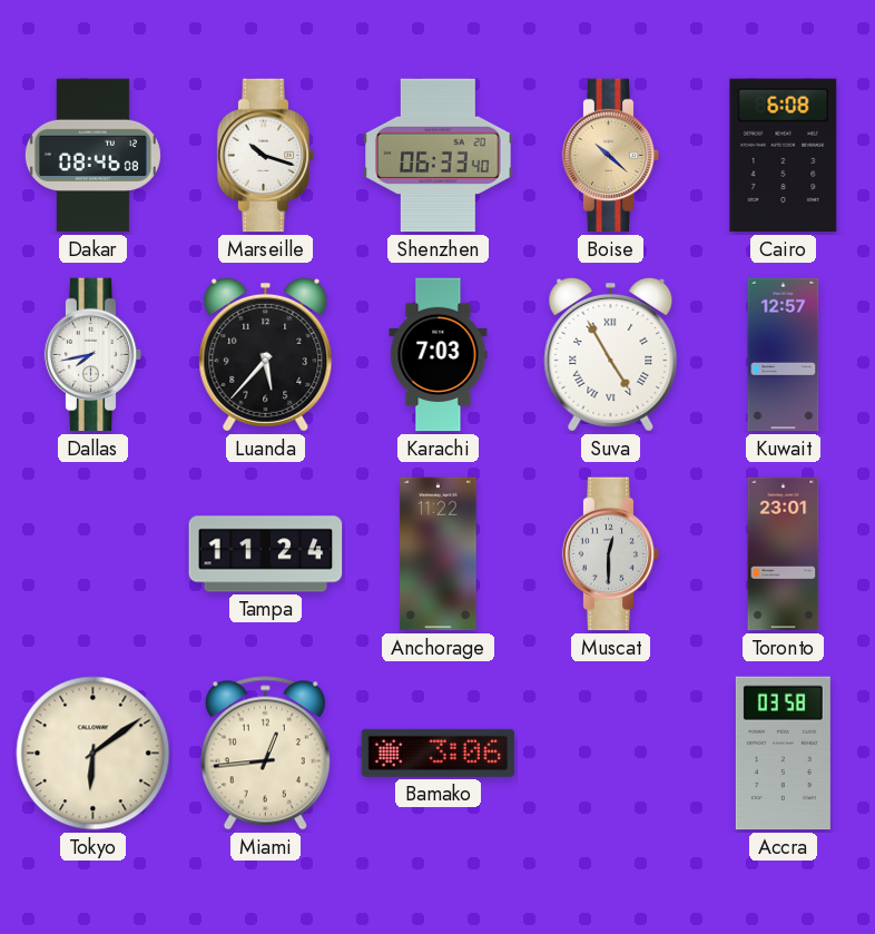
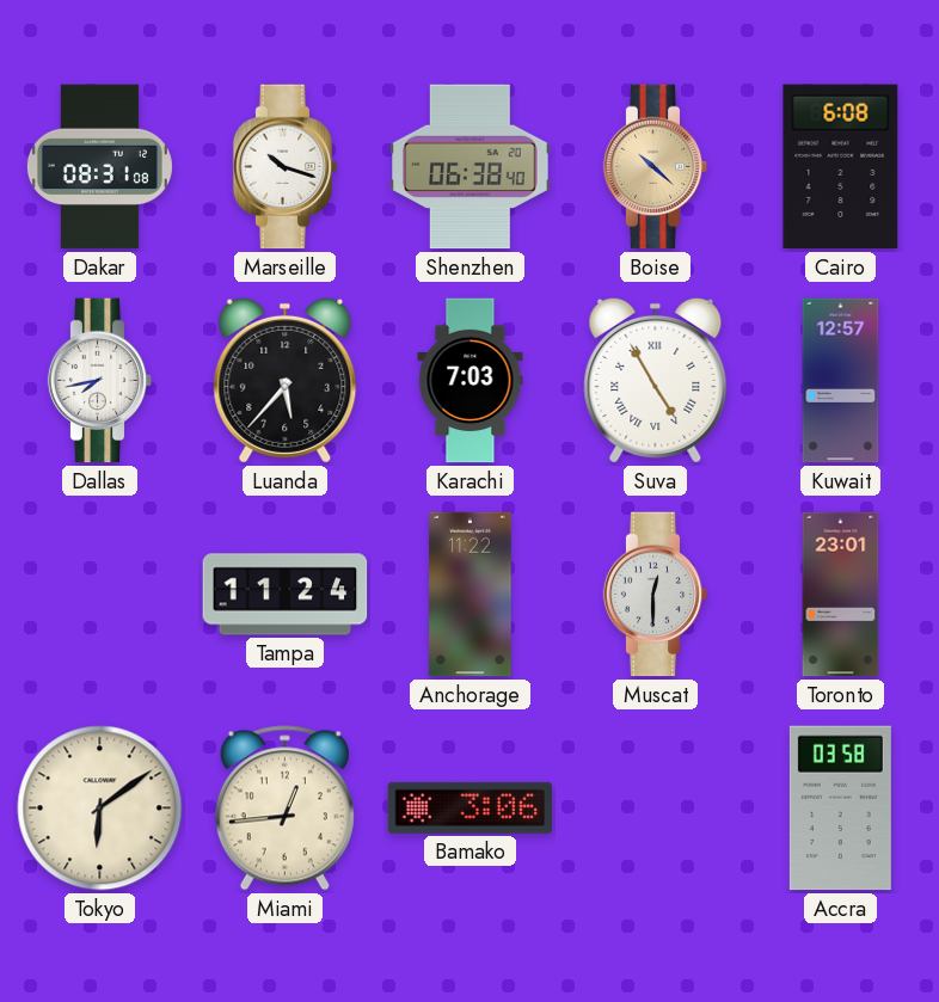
Dakar: 08:46 -> 08:31 (99, 167)
Shenzhen: 06:33 -> 06:38 (471, 167)
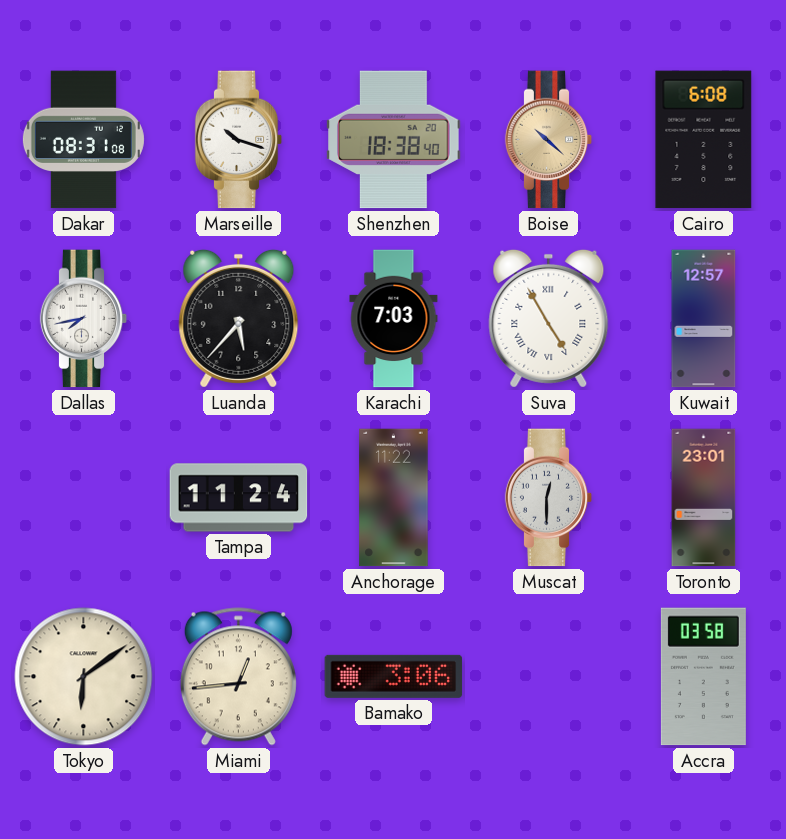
Shenzhen: 06:38 -> 18:38 (394, 140)
